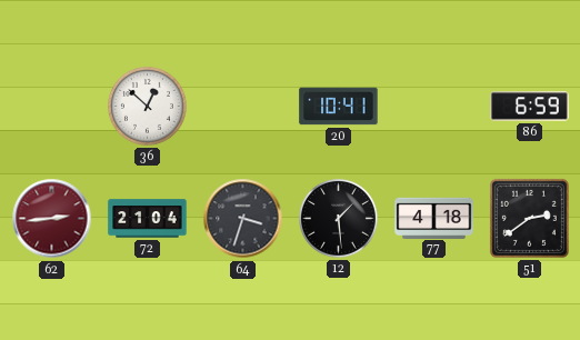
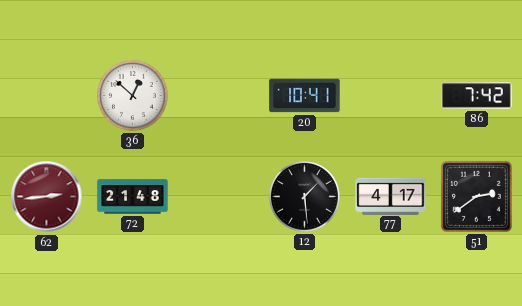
86: 6:59 -> 7:42 (477, 96)
72: 21:04 -> 21:48 (133, 197)
64: 3:33 -> none (243, 219)
77: 4:18 -> 4:17 (391, 196)
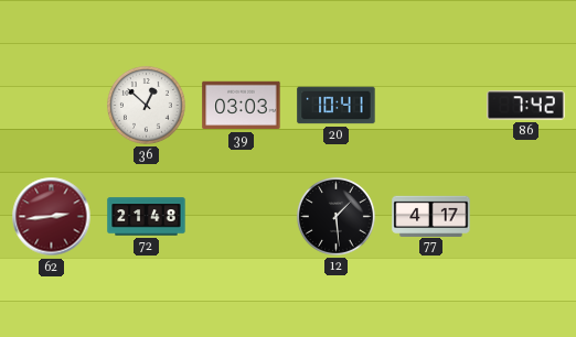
39: none -> 03:03 (242, 106)
51: 2:39 -> none (476, 196)
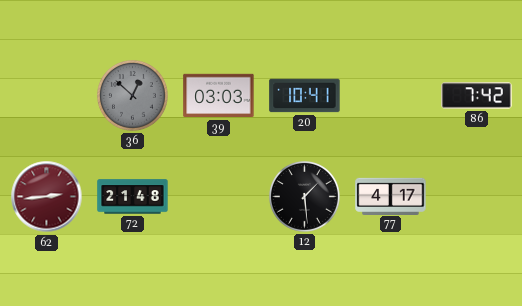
36 dial: white -> grey (132, 95)
